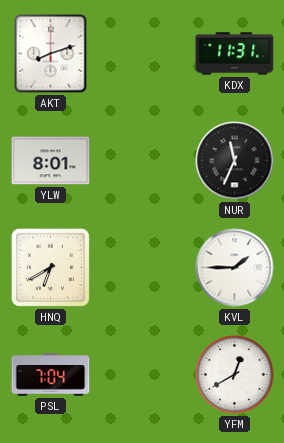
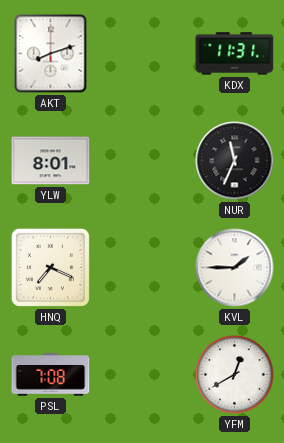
HNQ: 6:40 -> 7:19 (50, 267)
PSL: 7:04 -> 7:08 (51, 375)
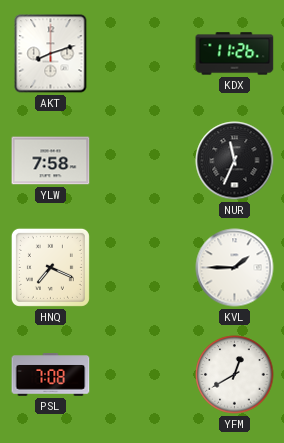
KDX: 11:31 -> 11:26 (235, 54)
YLW: 8:01 -> 7:58 (51, 161)
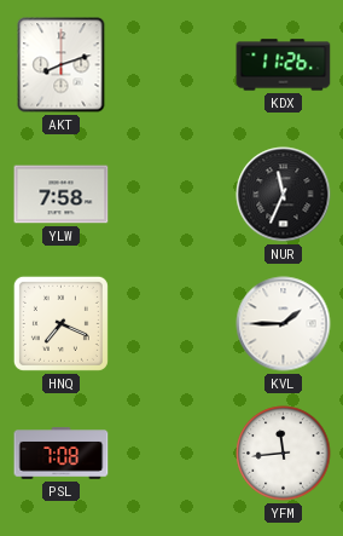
YFM: 12:40 -> 11:44 (284, 454)
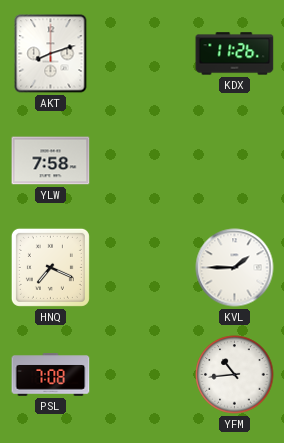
NUR: 11:34 -> none (284, 195)
YFM: 11:44 -> 10:44 (235, 375)
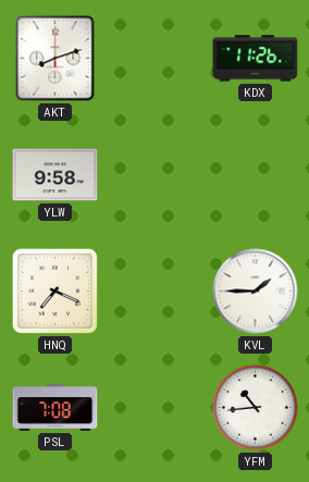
YLW: 7:58 -> 9:58 (55, 175)
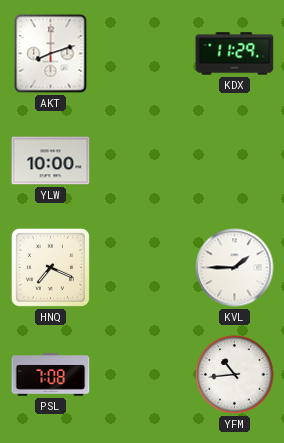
KDX: 11:26 -> 11:29 (235, 54)
YLW: 9:58 -> 10:00 (51, 161)
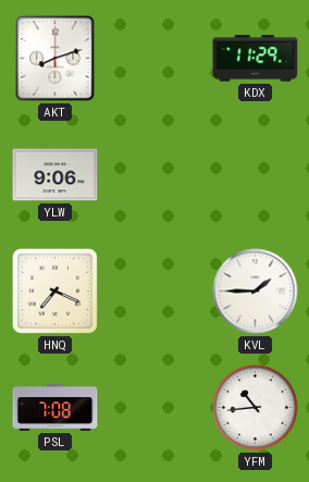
YLW: 10:00 -> 9:06 (55, 175)
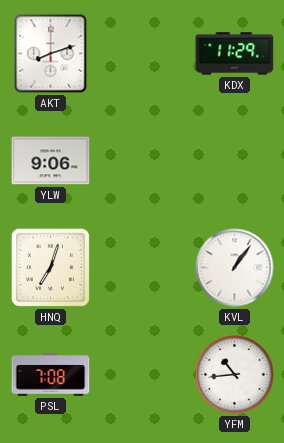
HNQ: 7:19 -> 7:03 (50, 267)
KVL: 1:45 -> 1:06 (235, 268)
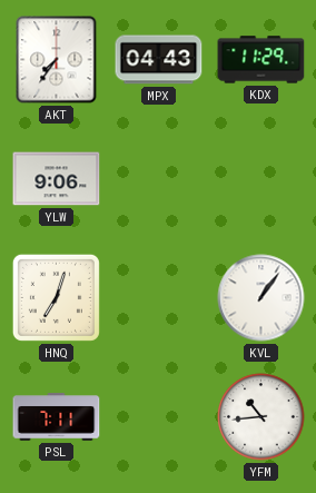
AKT: 8:12 -> 7:36 (57, 60)
MPX: none -> 04:43 (159, 60)
PSL: 7:08 -> 7:11 (57, 417)
